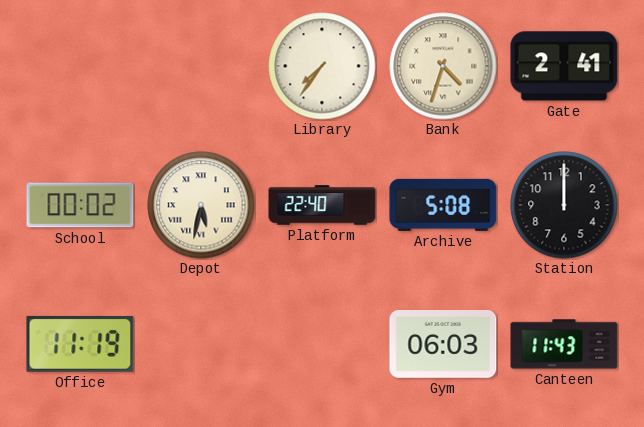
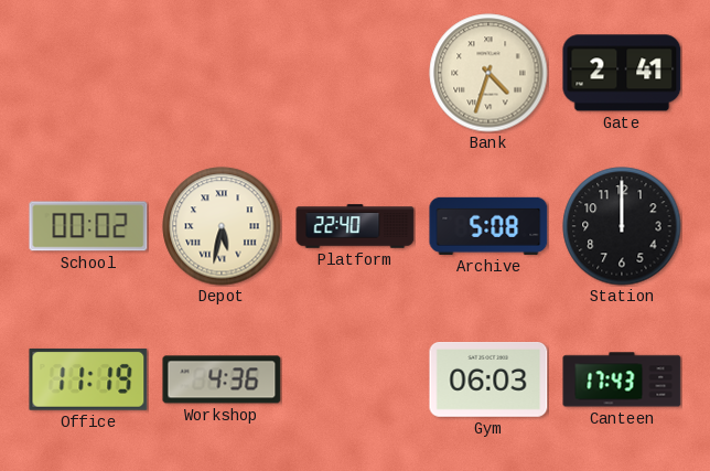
Library: 7:36 -> none (322, 66)
Workshop: none -> 4:36 (222, 379)
Canteen: 11:43 -> 17:43 (622, 379)
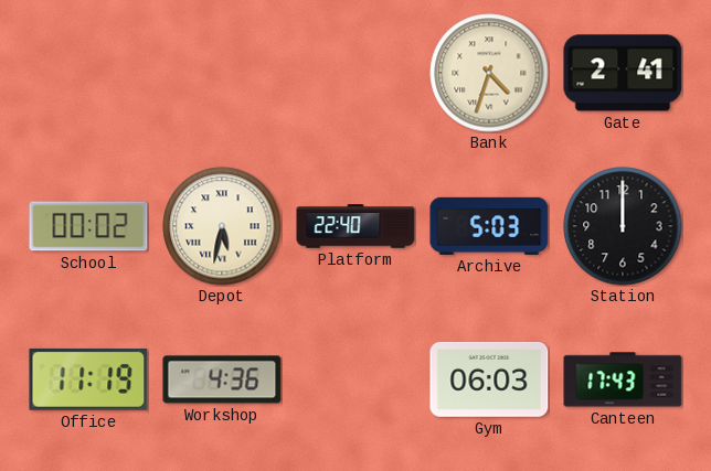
Archive: 5:08 -> 5:03 (489, 226)
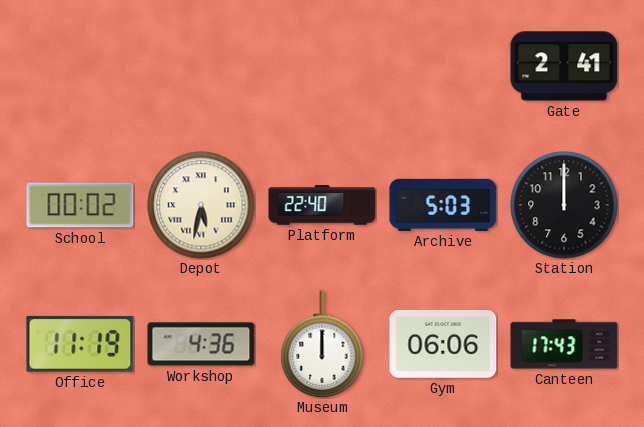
Bank: 4:33 -> none (489, 73)
Museum: none -> 12:00 (322, 344)
Gym: 06:03 -> 06:06 (443, 345)
